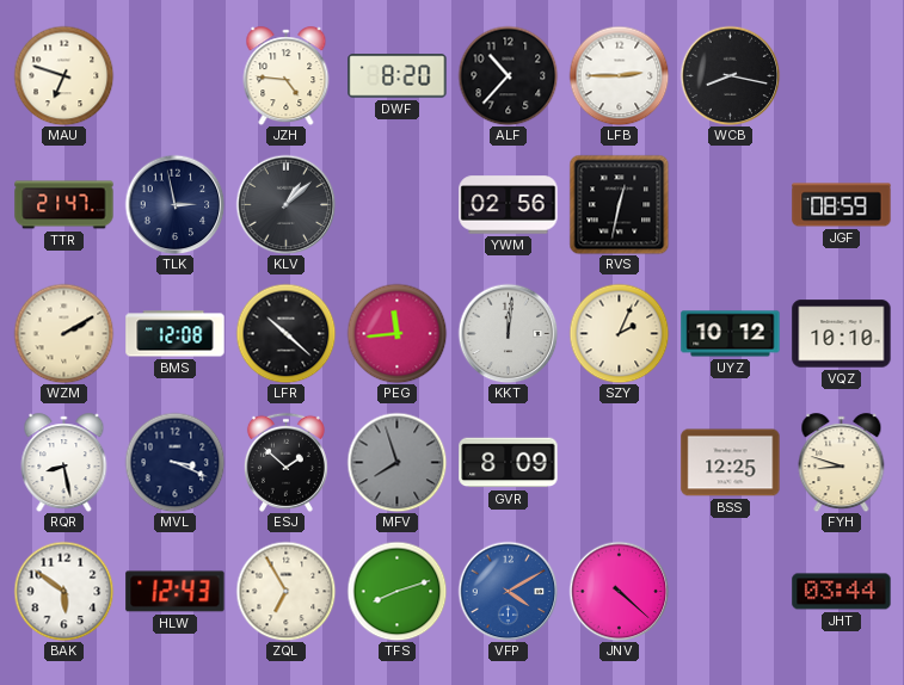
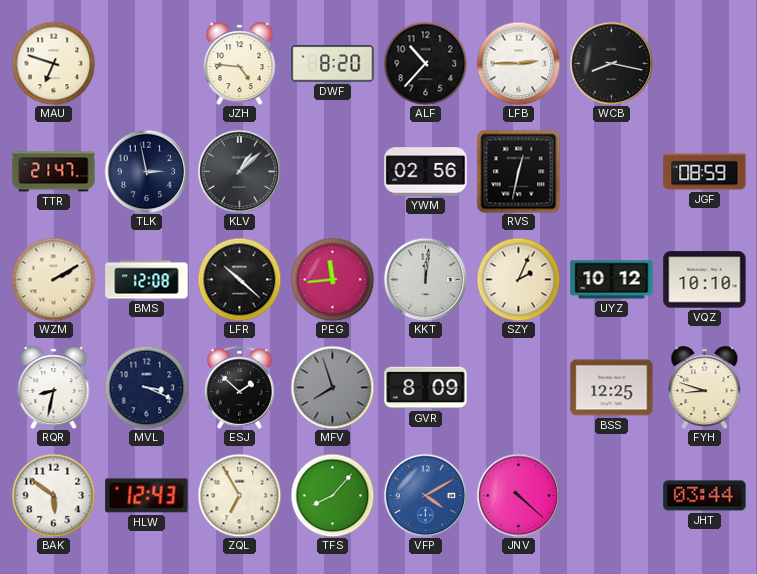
RQR: 8:28 -> 8:32 (54, 388)
TFS: 8:12 -> 8:07 (332, 495)
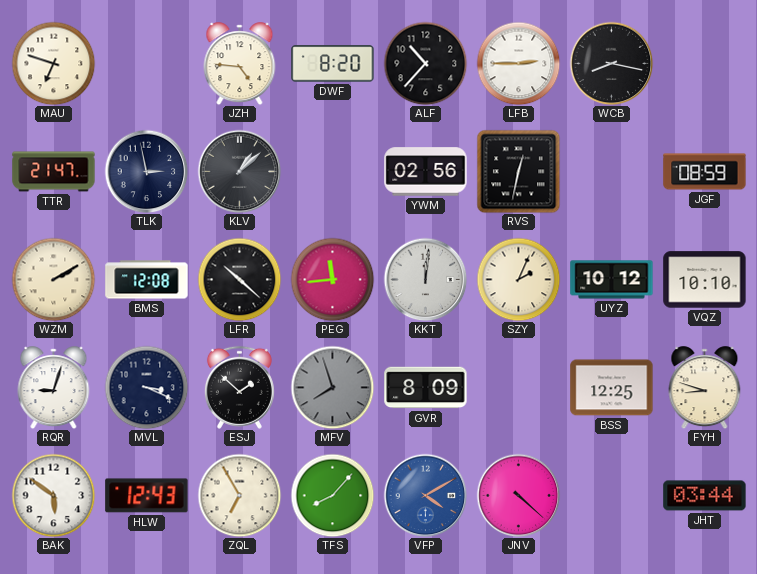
RQR: 8:32 -> 9:03 (54, 388)
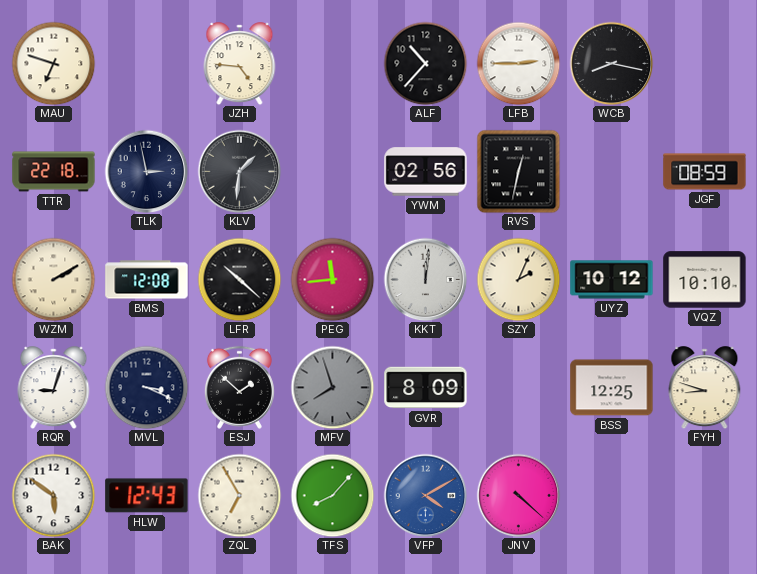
DWF: 8:20 -> none (333, 64)
TTR: 21:47 -> 22:18 (54, 172)
KLV: 1:08 -> 1:31 (239, 171)
JHT: 03:44 -> none (705, 496)
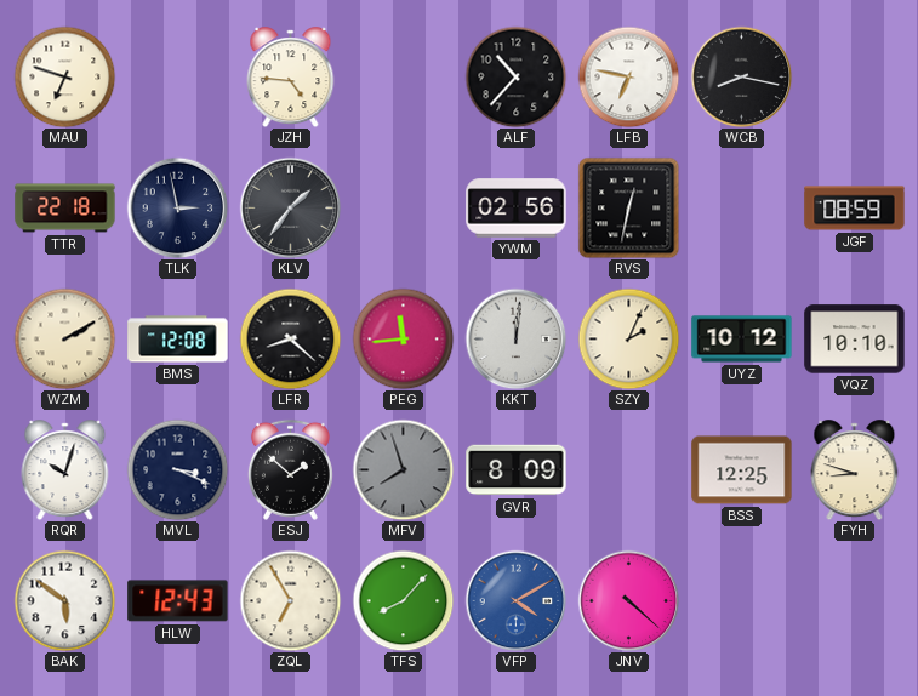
LFB: 2:45 -> 6:47 (628, 76)
KLV: 1:31 -> 1:36 (290, 207)
LFR: 10:22 -> 8:22 (290, 338)
RQR: 9:03 -> 10:03 (65, 470)
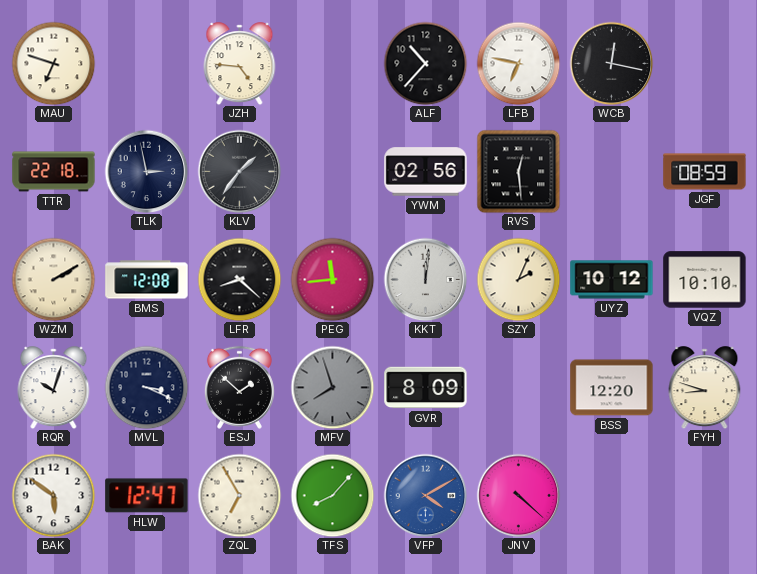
WCB: 8:17 -> 12:17 (611, 63)
RVS: 12:32 -> 12:29 (518, 171)
BSS: 12:25 -> 12:20 (612, 388)
HLW: 12:43 -> 12:47 (147, 496)
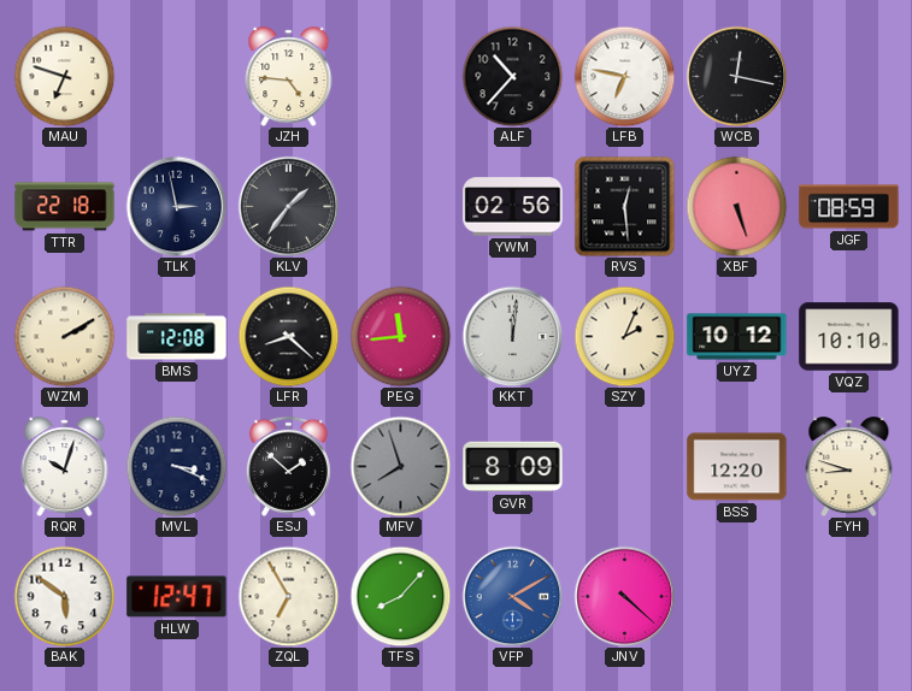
XBF: none -> 5:27 (736, 206)
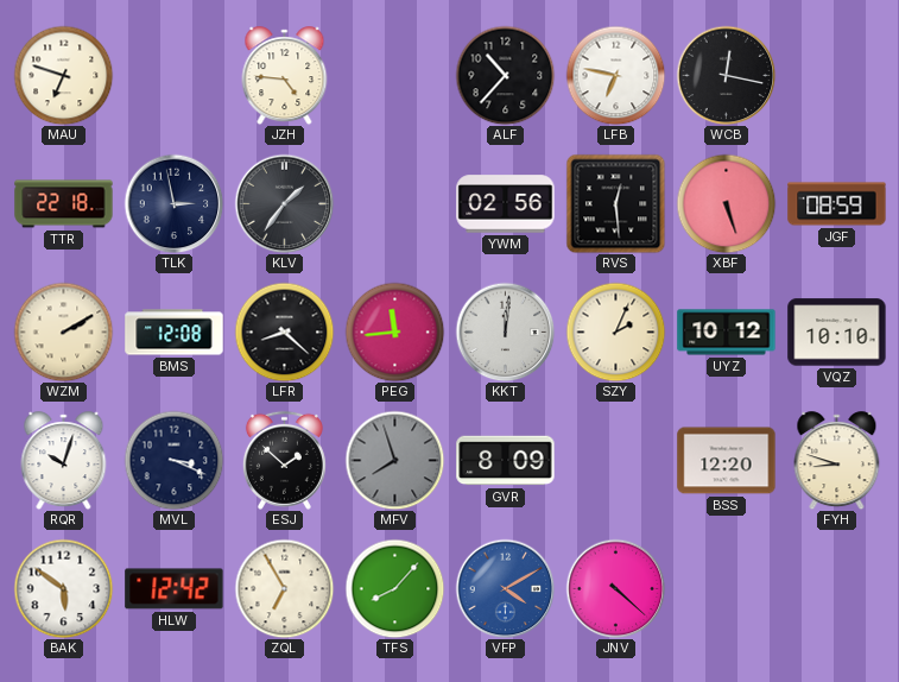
HLW: 12:47 -> 12:42 (175, 589)
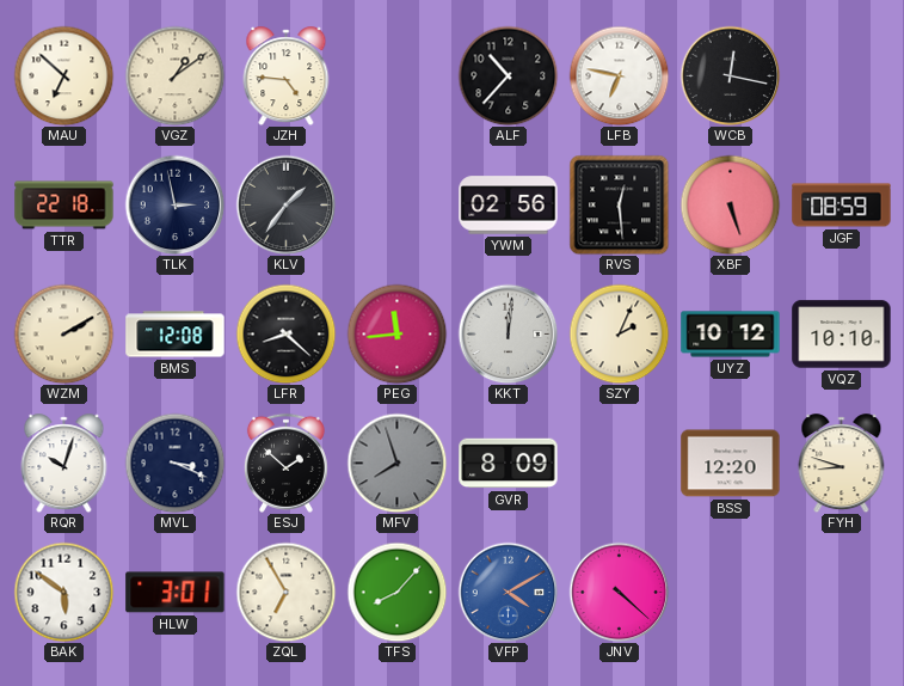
MAU: 6:48 -> 6:52 (63, 75)
VGZ: none -> 1:09 (174, 75)
HLW: 12:42 -> 3:01 (176, 593)
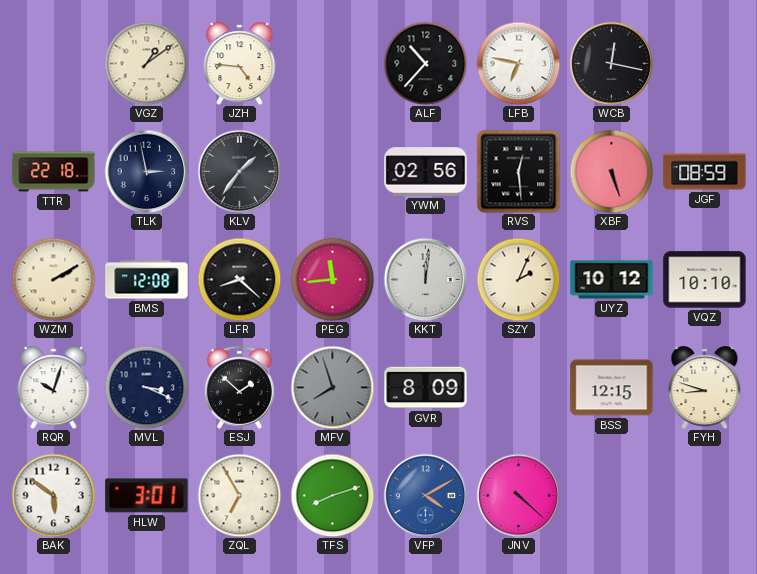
MAU: 6:52 -> none (63, 75)
BSS: 12:20 -> 12:15 (612, 388)
TFS: 8:07 -> 8:12 (332, 495)
